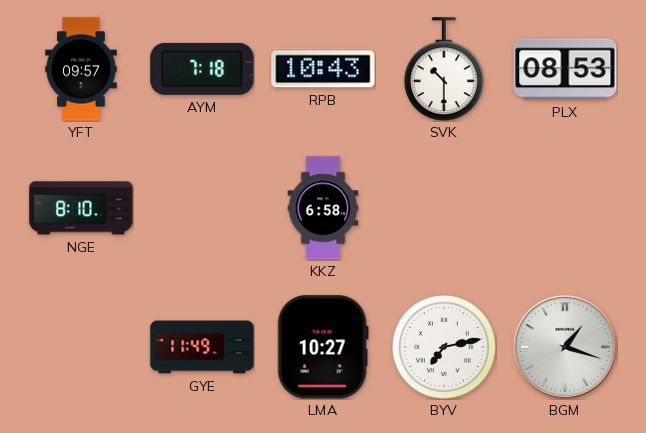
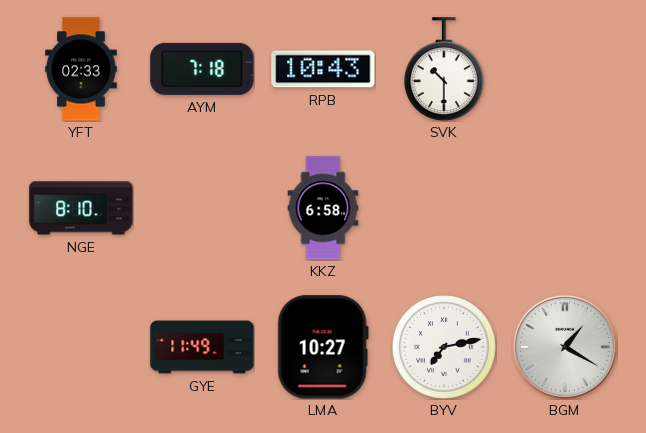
YFT: 09:57 -> 02:33 (81, 69)
PLX: 08:53 -> none (565, 69)
BGM: 1:18 -> 1:20 (565, 347)
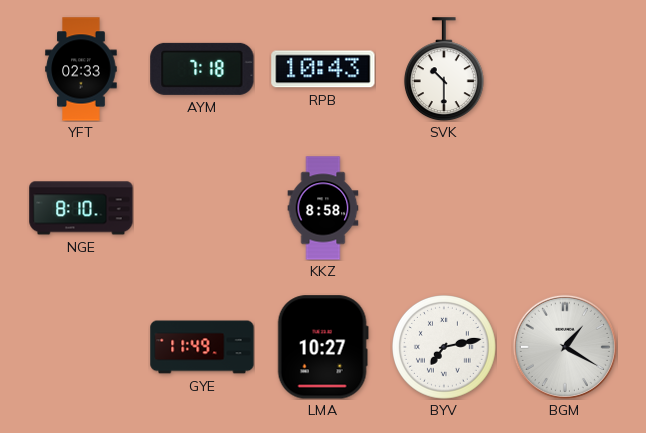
KKZ: 6:58 -> 8:58 (323, 208)
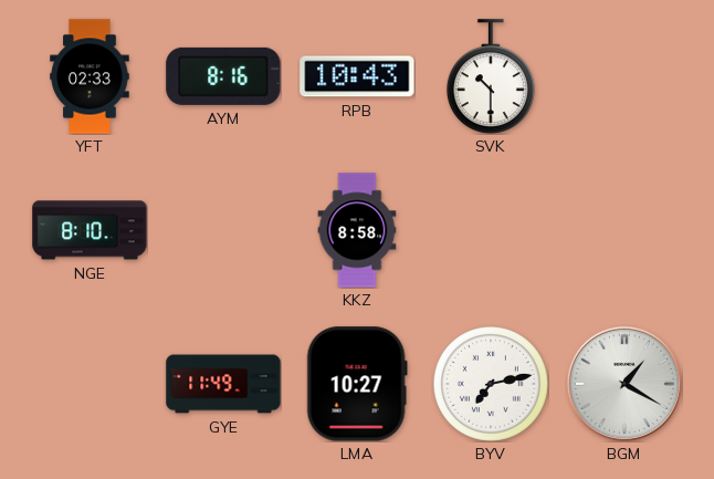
AYM: 7:18 -> 8:16 (223, 76)
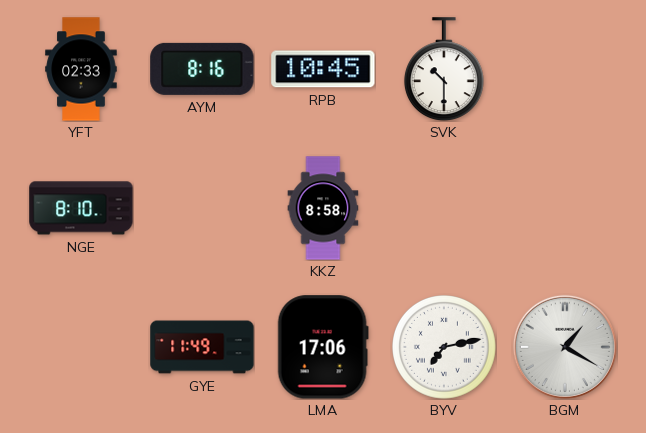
RPB: 10:43 -> 10:45 (323, 69)
LMA: 10:27 -> 17:06 (323, 347)
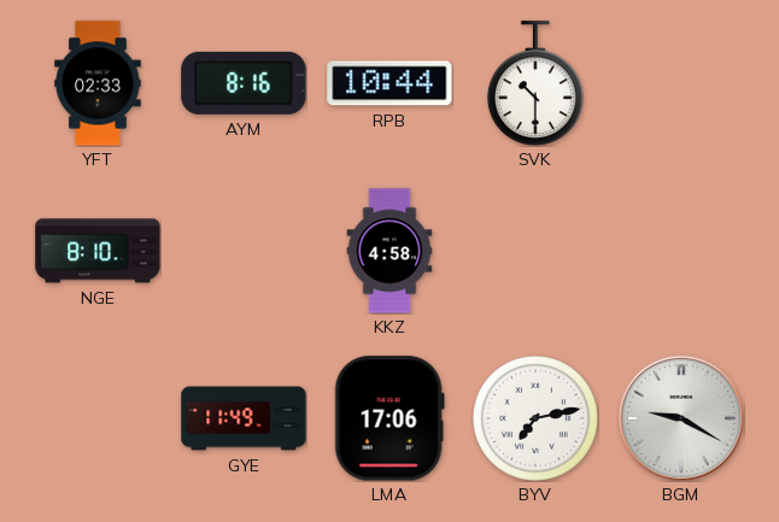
RPB: 10:45 -> 10:44 (389, 83)
KKZ: 8:58 -> 4:58 (389, 251)
BGM: 1:20 -> 9:20 (681, 418)
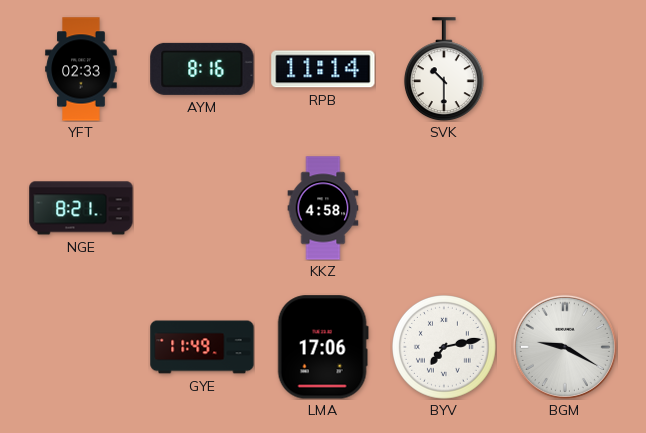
RPB: 10:44 -> 11:14 (323, 69)
NGE: 8:10 -> 8:21 (81, 208)
